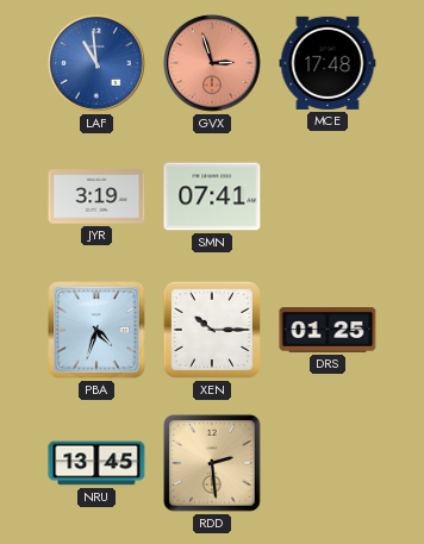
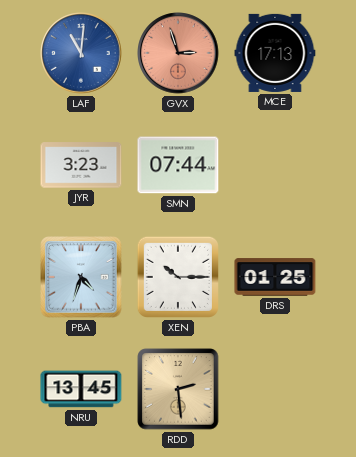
LAF: 10:59 -> 11:01 (81, 53)
MCE: 17:48 -> 17:13 (275, 53)
JYR: 3:19 -> 3:23 (81, 165)
SMN: 07:41 -> 07:44 (178, 165)
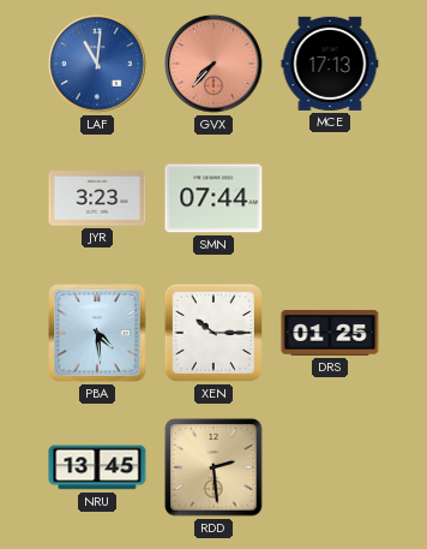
GVX: 2:57 -> 7:37 (213, 64)
PBA: 4:33 -> 4:29 (97, 333)
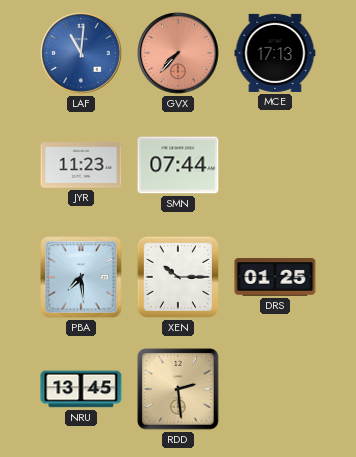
JYR: 3:23 -> 11:23 (81, 165)
PBA: 4:29 -> 7:29 (81, 277)
